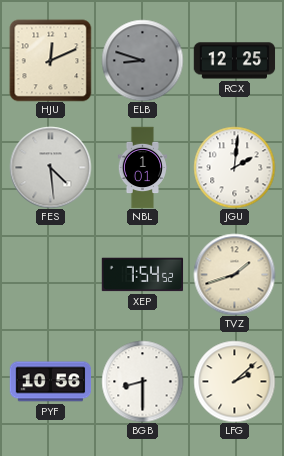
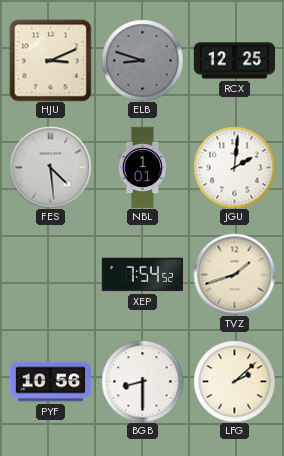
HJU: 12:11 -> 3:11 (50, 60)
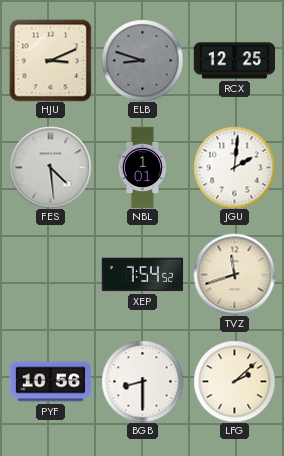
TVZ: 1:42 -> 11:42 (234, 274)
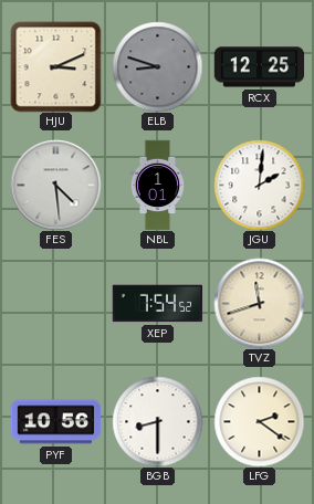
LFG: 2:08 -> 2:21 (259, 421)
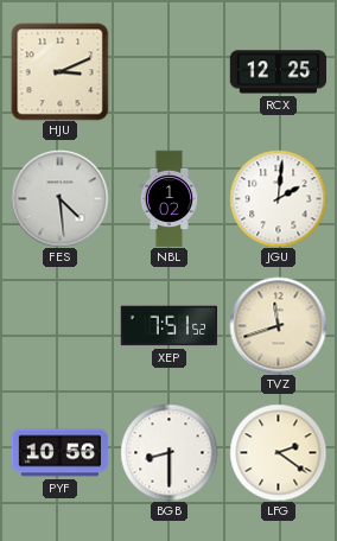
ELB: 8:48 -> none (157, 66)
NBL: 1:01 -> 1:02 (170, 198)
XEP: 7:54 -> 7:51 (168, 326)
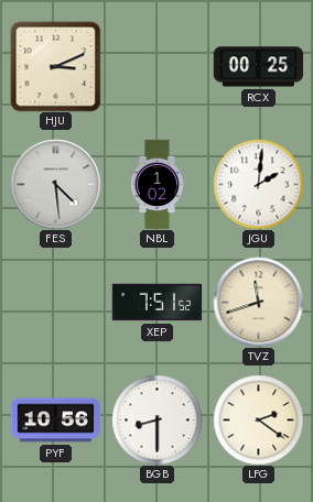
RCX: 12:25 -> 00:25 (258, 67)
